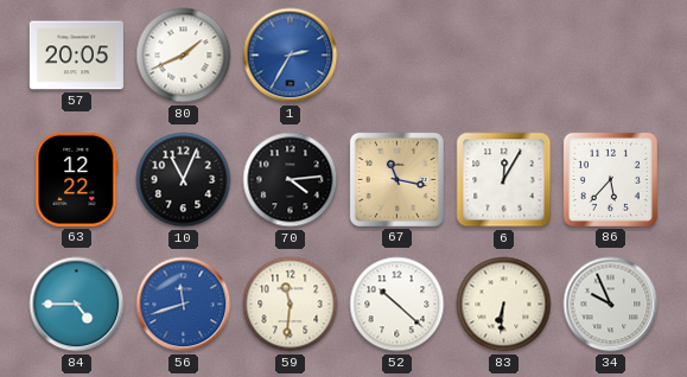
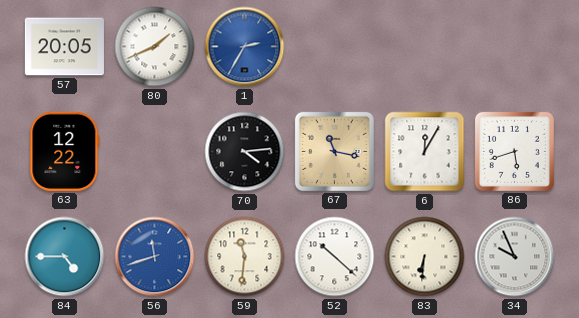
10: 11:04 -> none (184, 180)
86: 5:37 -> 5:42 (514, 151)
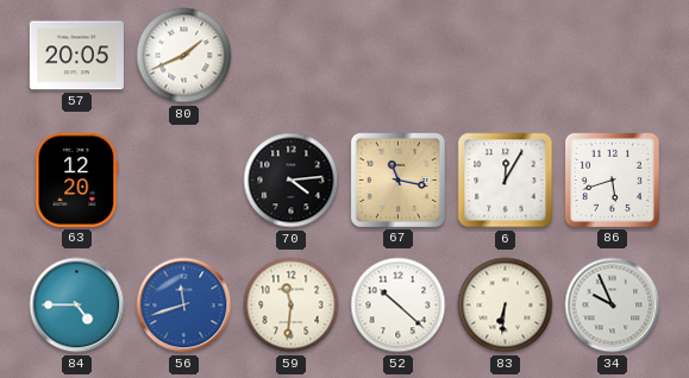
1: 2:35 -> none (245, 47)
63: 12:22 -> 12:20 (77, 179)
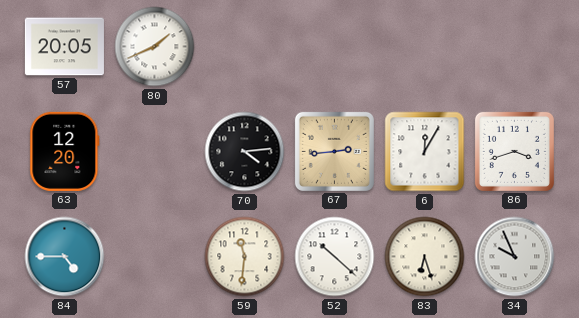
67: 11:17 -> 2:44 (334, 151)
86: 5:42 -> 3:42 (514, 151)
56: 11:42 -> none (184, 305)
83: 6:31 -> 6:27 (425, 257)
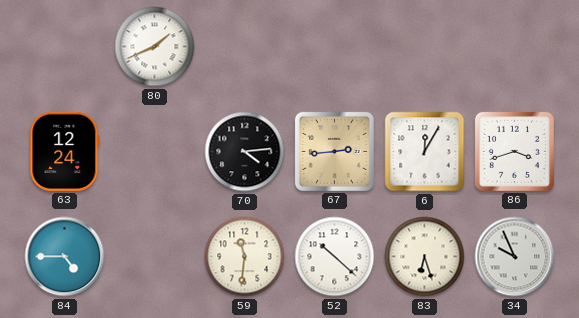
57: 20:05 -> none (64, 47)
63: 12:20 -> 12:24 (65, 151)
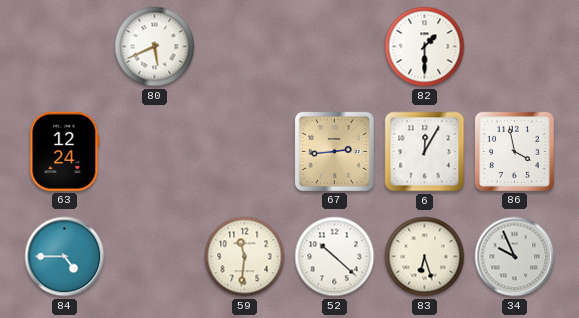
80: 1:41 -> 5:41 (155, 47)
82: none -> 1:30 (425, 47)
70: 4:14 -> none (245, 152)
86: 3:42 -> 3:58 (514, 151)
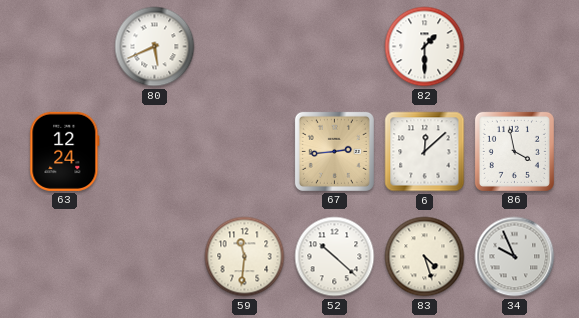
6: 12:05 -> 12:08 (425, 152)
84: 4:45 -> none (65, 257)
83: 6:27 -> 4:27 (425, 257)
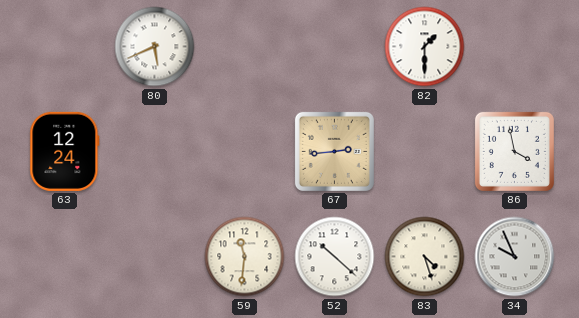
6: 12:08 -> none (425, 152)
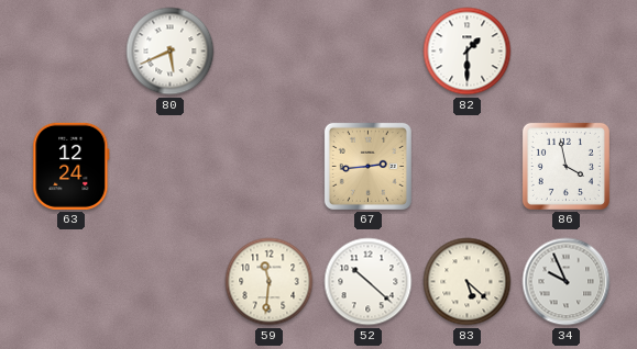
83: 4:27 -> 5:22 (468, 282)
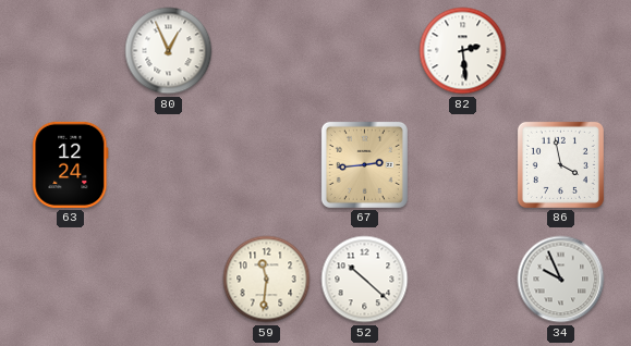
80: 5:41 -> 12:56 (169, 51)
82: 1:30 -> 2:29 (463, 51)
83: 5:22 -> none (468, 282)
